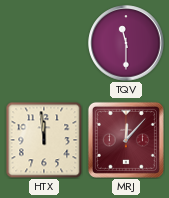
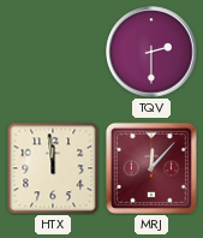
TQV: 11:30 -> 2:30 (151, 52)
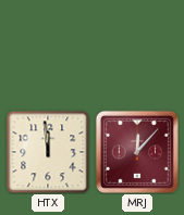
TQV: 2:30 -> none (151, 52)
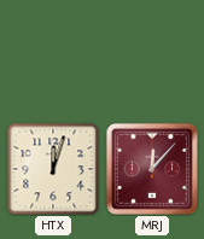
HTX: 11:59 -> 12:03 (53, 169)
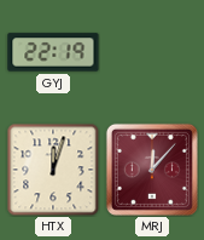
GYJ: none -> 22:19 (53, 52)
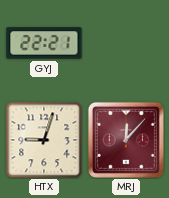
GYJ: 22:19 -> 22:21 (44, 43)
HTX: 12:03 -> 9:03 (44, 140)
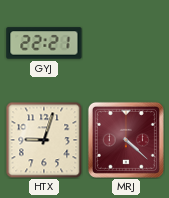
MRJ: 12:07 -> 4:22 (126, 140)
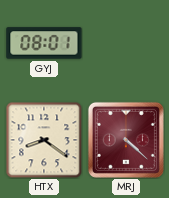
GYJ: 22:21 -> 08:01 (44, 43)
HTX: 9:03 -> 8:21 (44, 140)
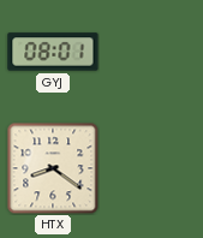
MRJ: 4:22 -> none (126, 140)
